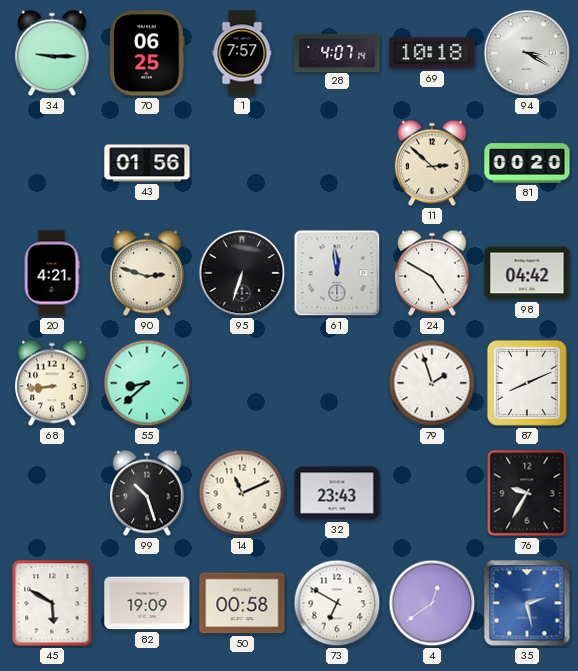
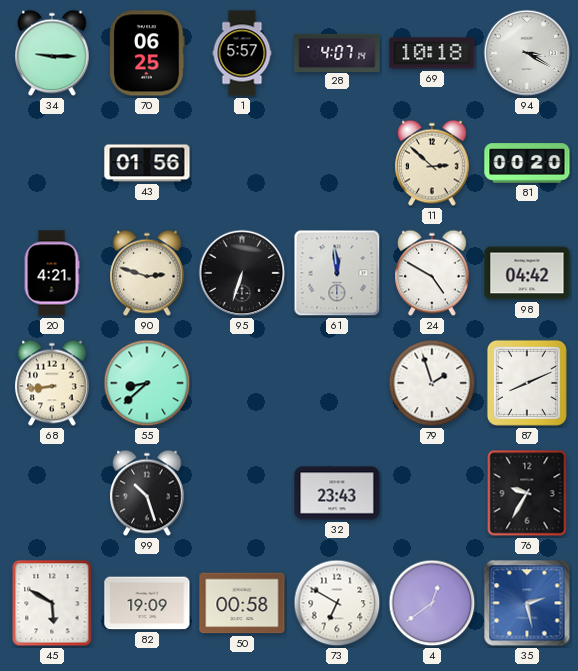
1: 7:57 -> 5:57 (242, 53)
14: 11:11 -> none (242, 493)
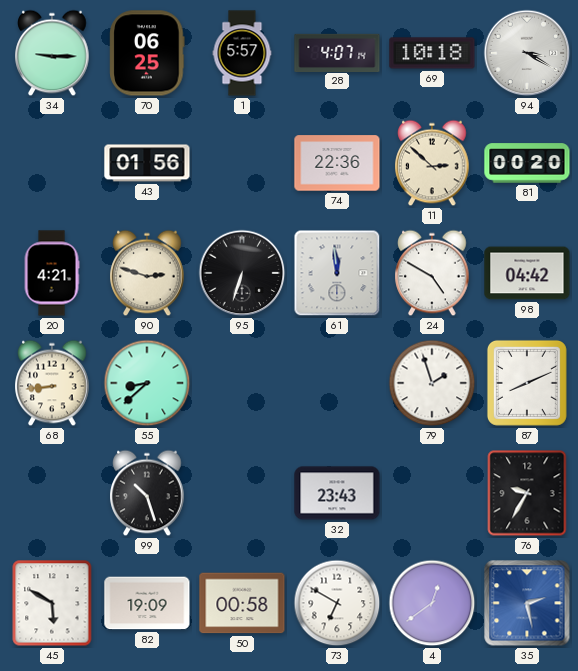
74: none -> 22:36 (337, 163)
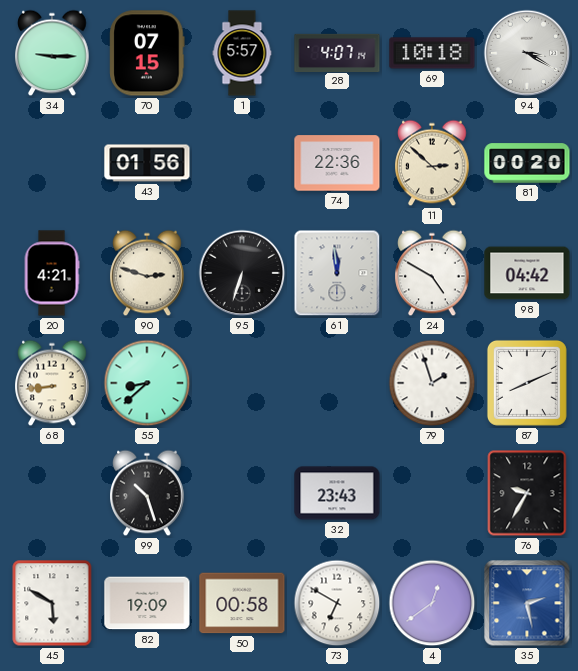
70: 06:25 -> 07:15 (147, 53)
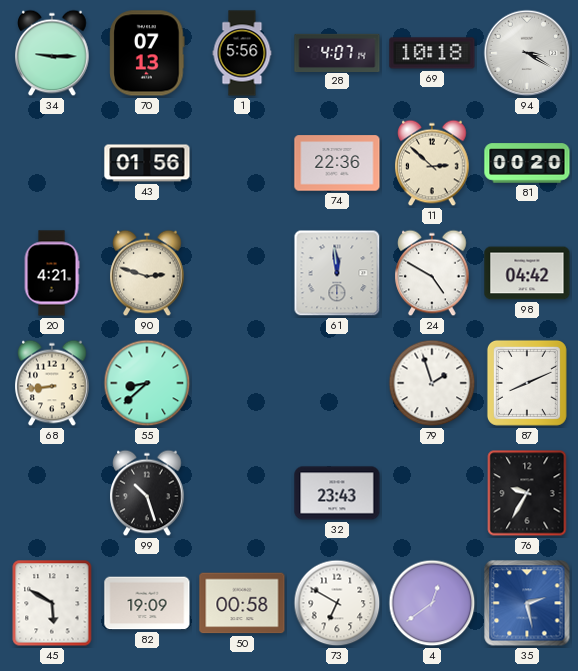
70: 07:15 -> 07:13 (147, 53)
1: 5:57 -> 5:56 (242, 53)
95: 6:33 -> none (242, 273)
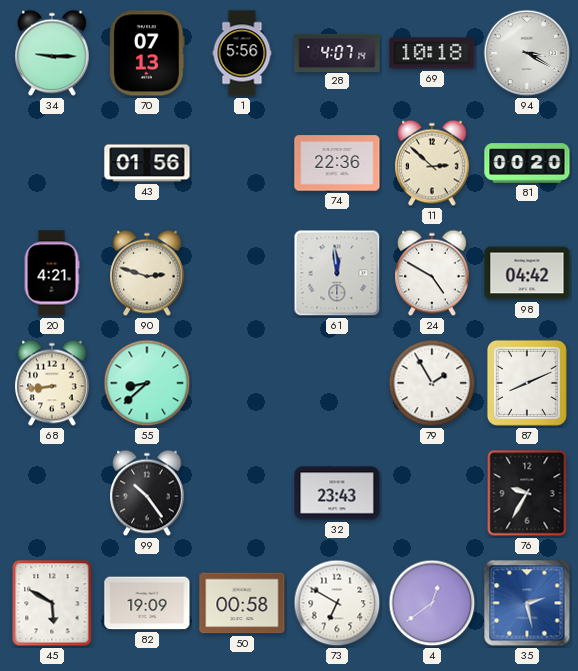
79: 1:57 -> 1:55 (432, 383)
99: 10:27 -> 10:24 (147, 493)
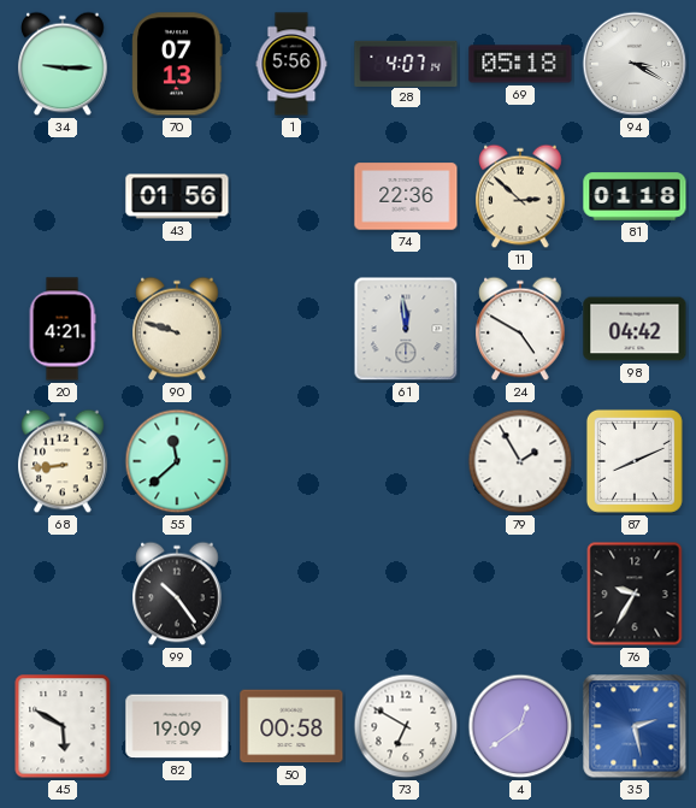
69: 10:18 -> 05:18 (520, 64)
81: 00:20 -> 01:18 (635, 196)
90: 2:48 -> 9:48 (177, 329)
55: 8:38 -> 11:38 (177, 461)
32: 23:43 -> none (337, 493)
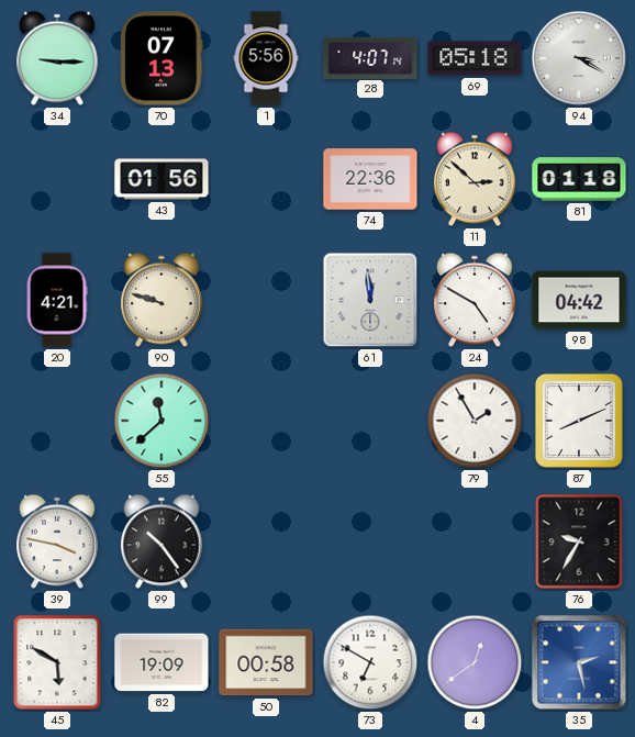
68: 8:44 -> none (63, 461)
39: none -> 3:47 (57, 541)
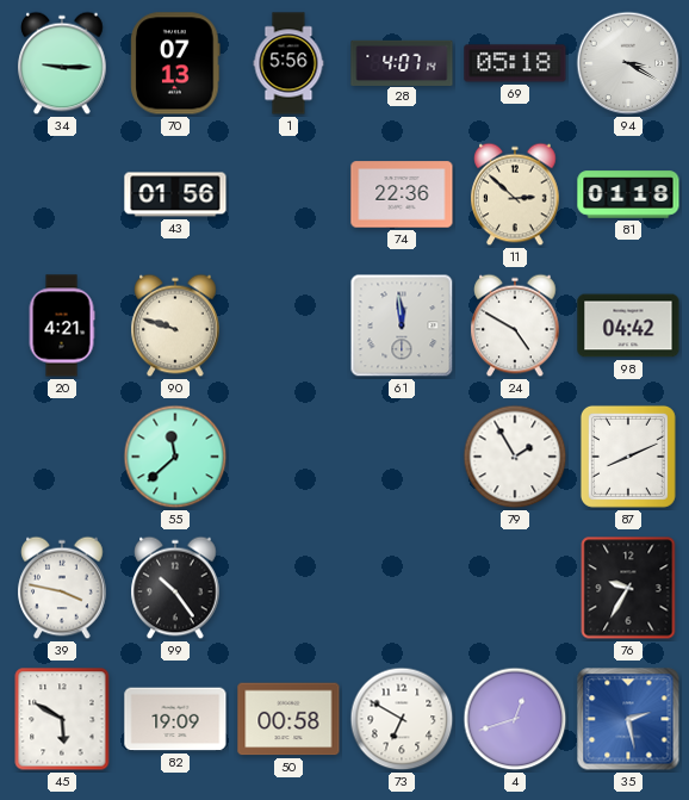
4: 12:39 -> 12:42 (515, 719)
